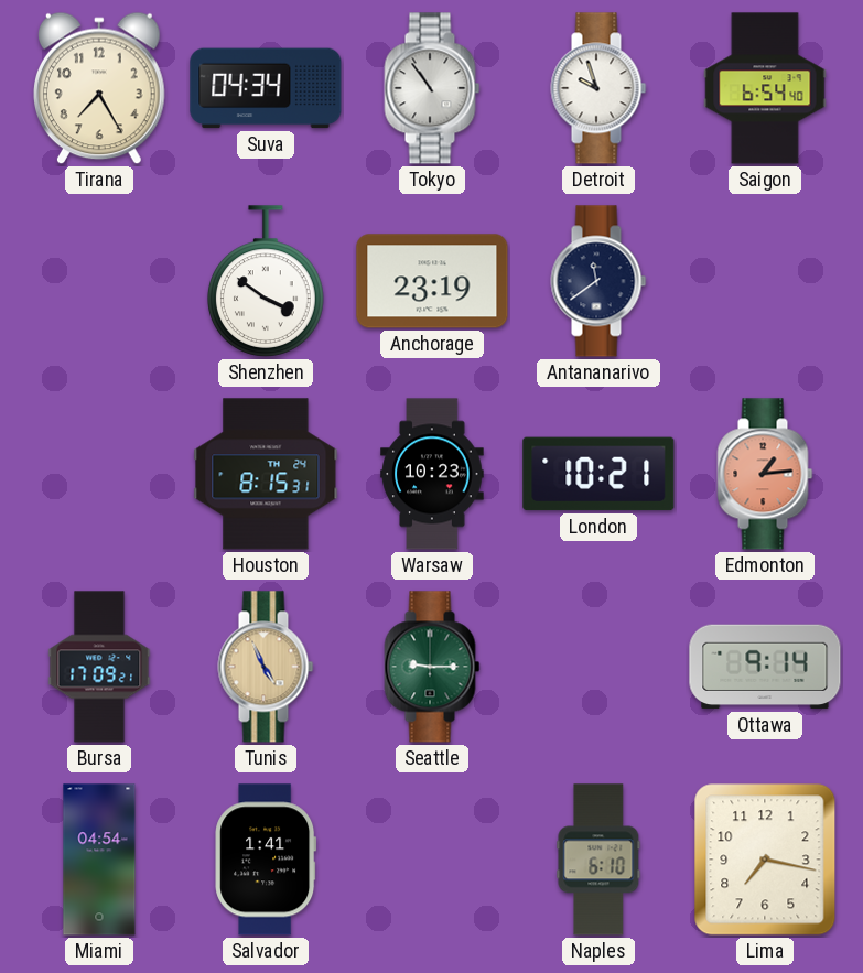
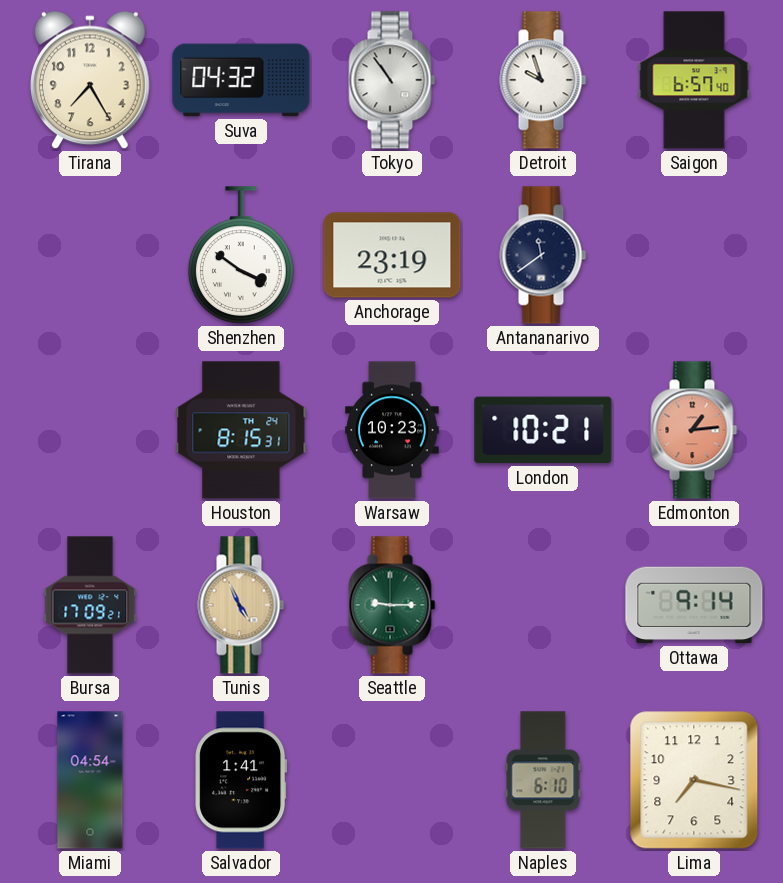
Suva: 04:34 -> 04:32 (241, 80)
Saigon: 6:54 -> 6:57 (694, 80)
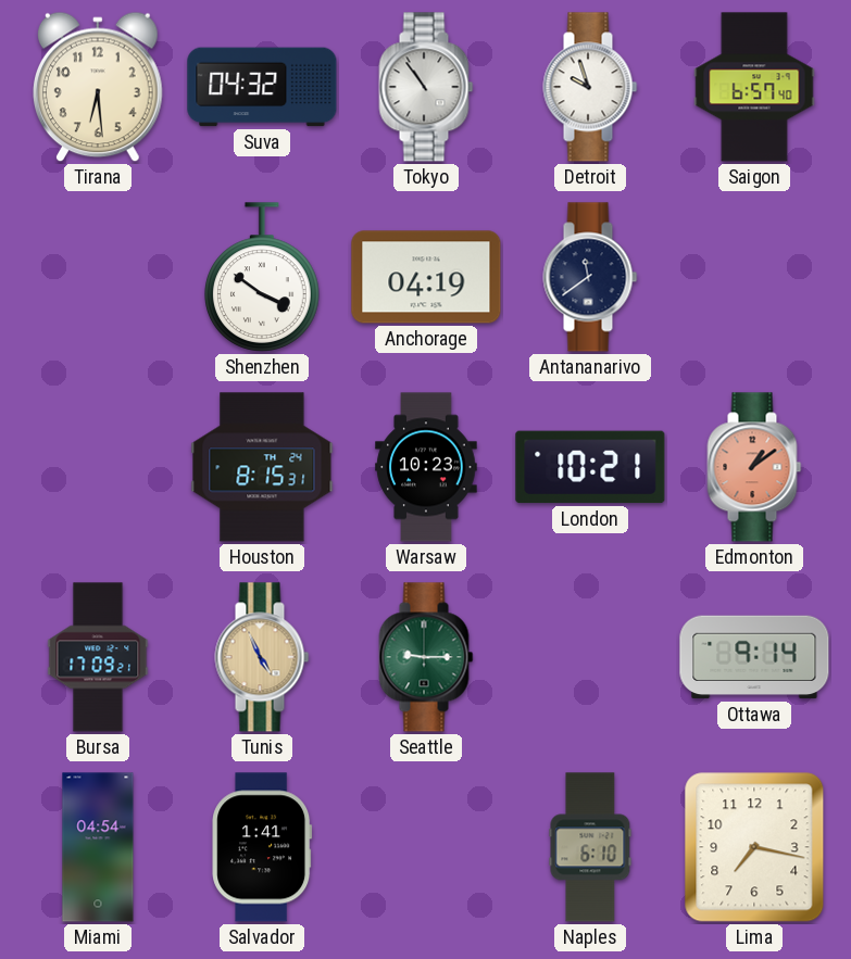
Tirana: 7:25 -> 6:29 (99, 87)
Anchorage: 23:19 -> 04:19 (426, 277)
Edmonton: 1:14 -> 1:09 (754, 467)
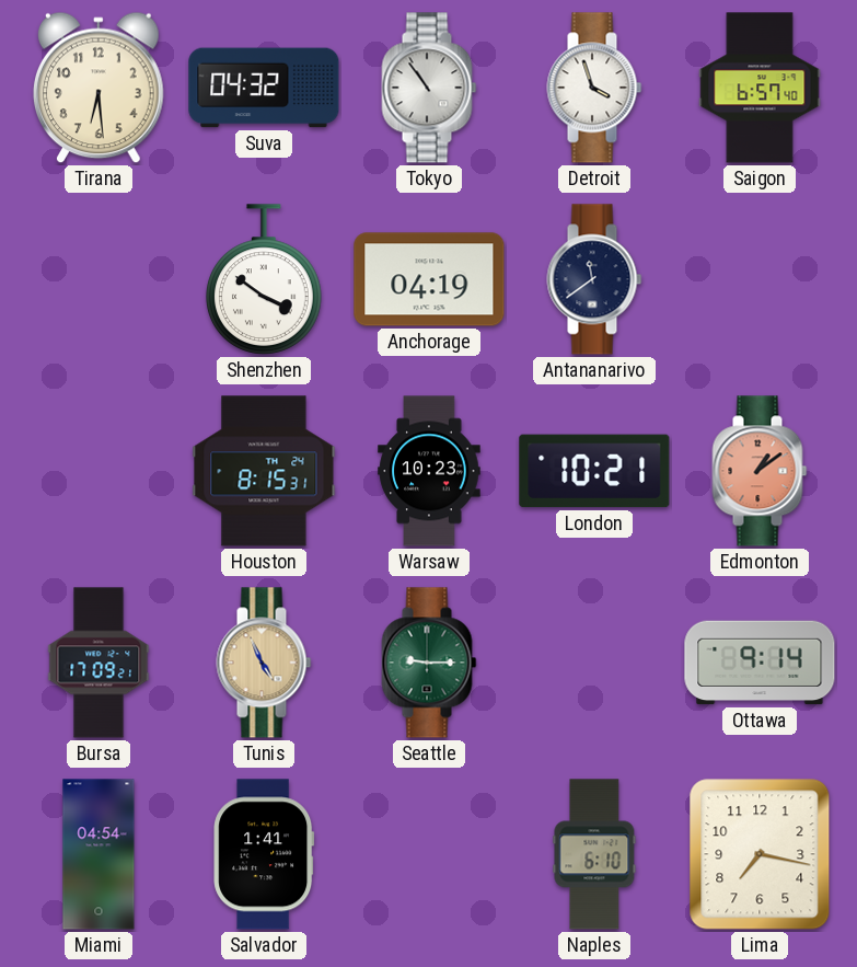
Detroit: 9:57 -> 3:57 (594, 88)
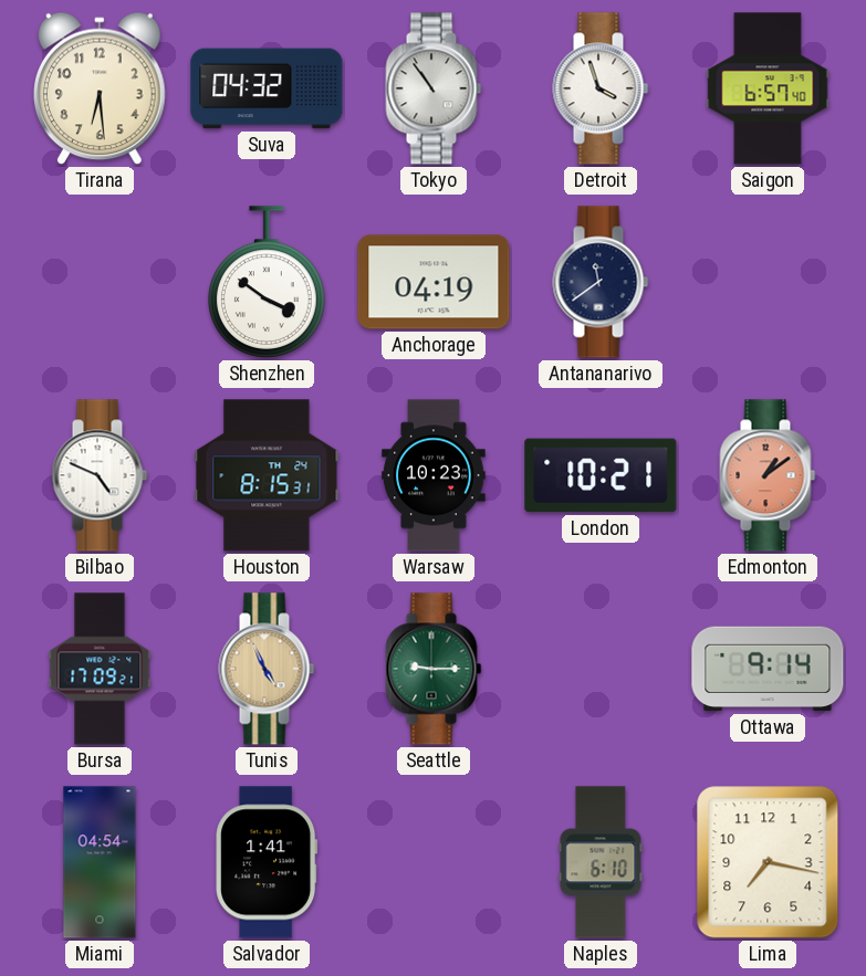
Bilbao: none -> 4:49 (100, 475)
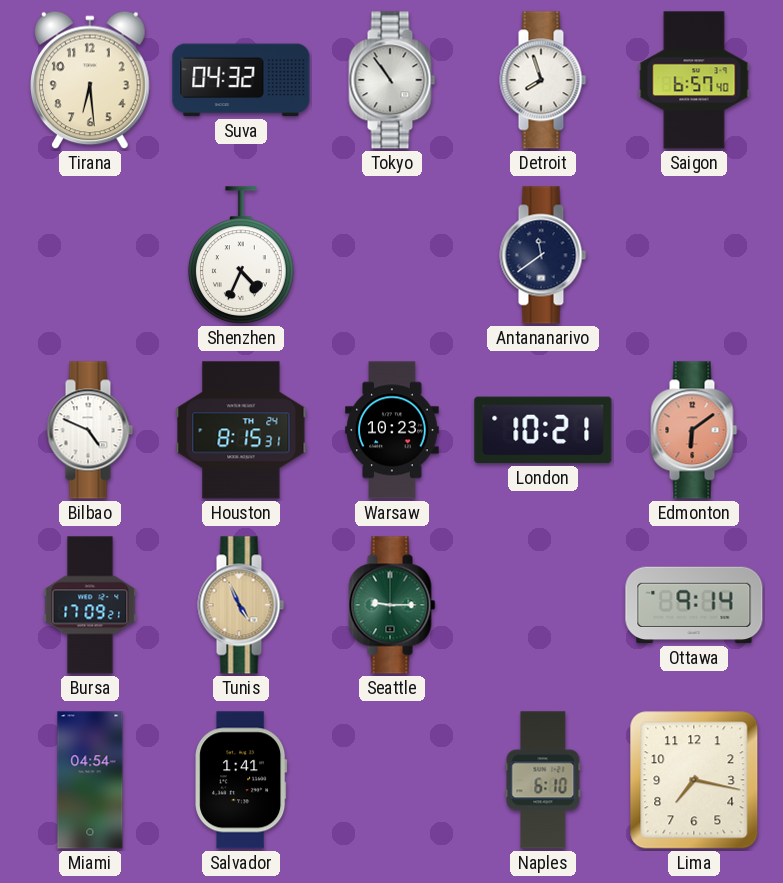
Detroit: 3:57 -> 7:57 (543, 80)
Shenzhen: 3:51 -> 4:34 (242, 255)
Anchorage: 04:19 -> none (434, 282)
Edmonton: 1:09 -> 6:09 (694, 430)
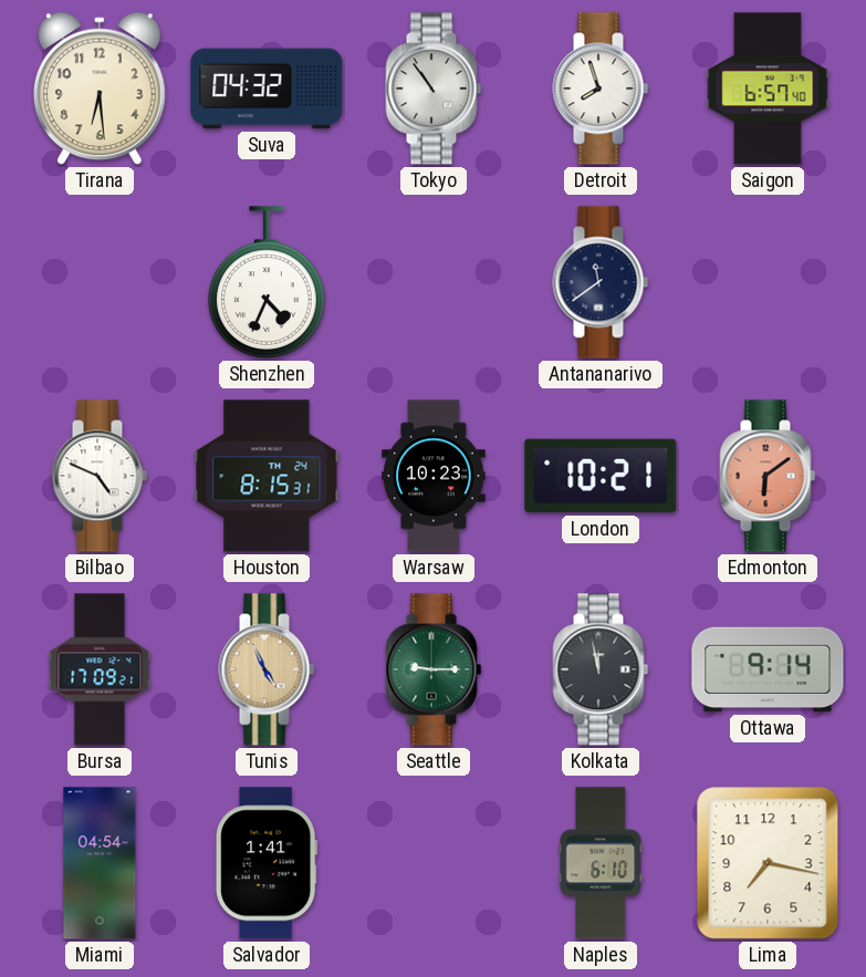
Kolkata: none -> 11:58 (601, 669)
